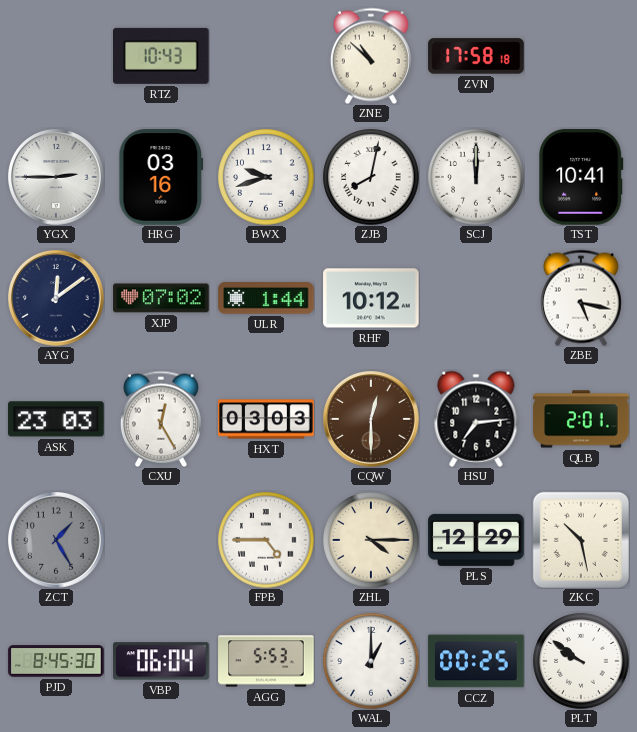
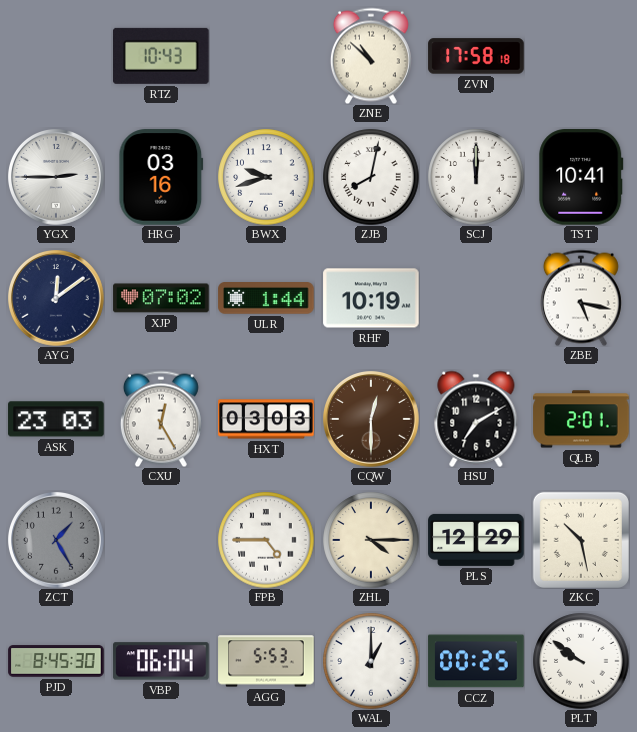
RHF: 10:12 -> 10:19 (371, 298)
HSU: 7:14 -> 7:10 (476, 419)
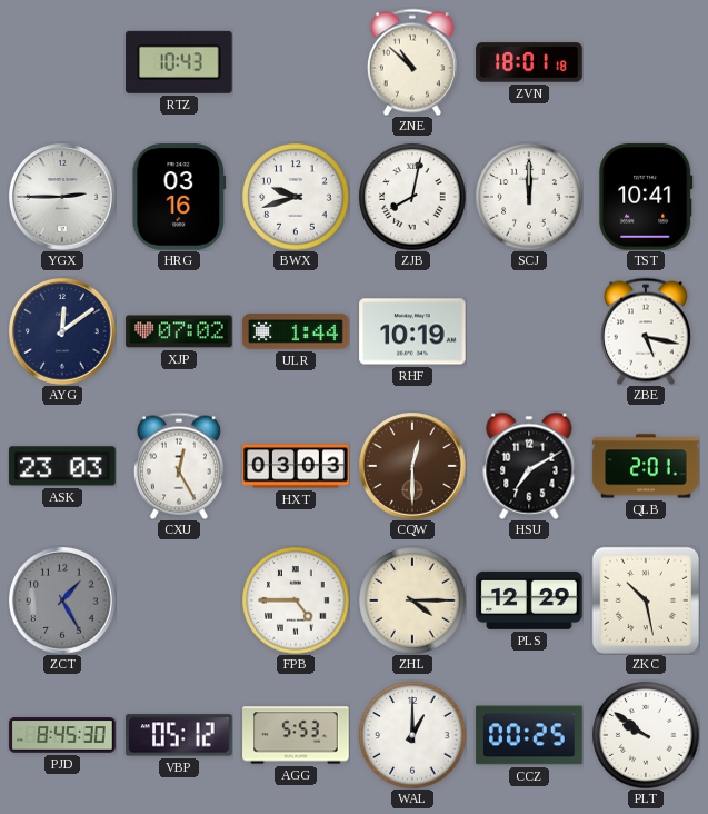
ZVN: 17:58 -> 18:01 (529, 62)
VBP: 06:04 -> 05:12 (179, 735)
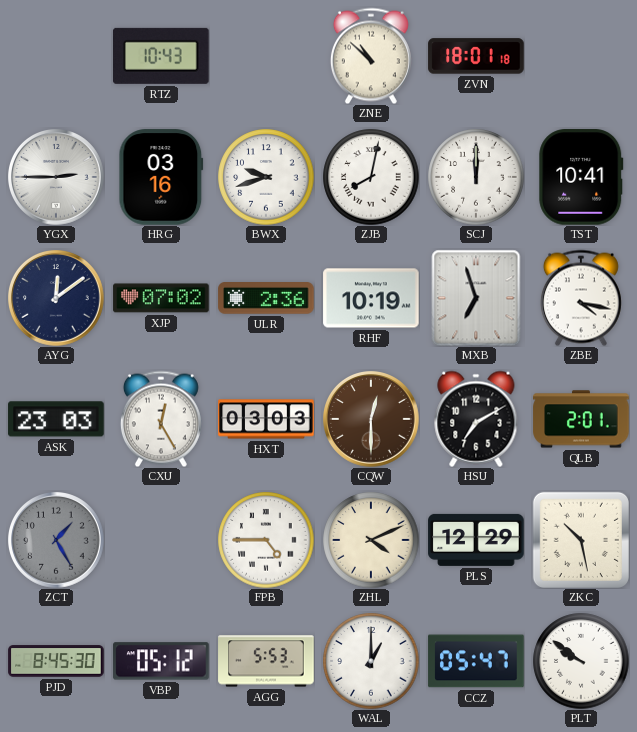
ULR: 1:44 -> 2:36 (266, 298)
MXB: none -> 6:57 (476, 298)
ZBE: 5:17 -> 4:17 (581, 298)
ZHL: 4:15 -> 4:11 (371, 540)
CCZ: 00:25 -> 05:47 (476, 661)
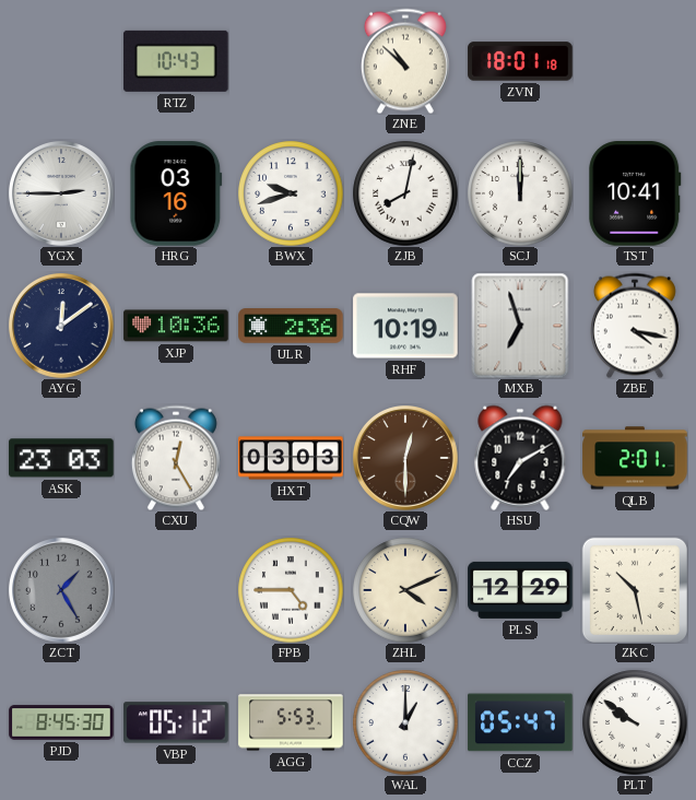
XJP: 07:02 -> 10:36 (176, 326)
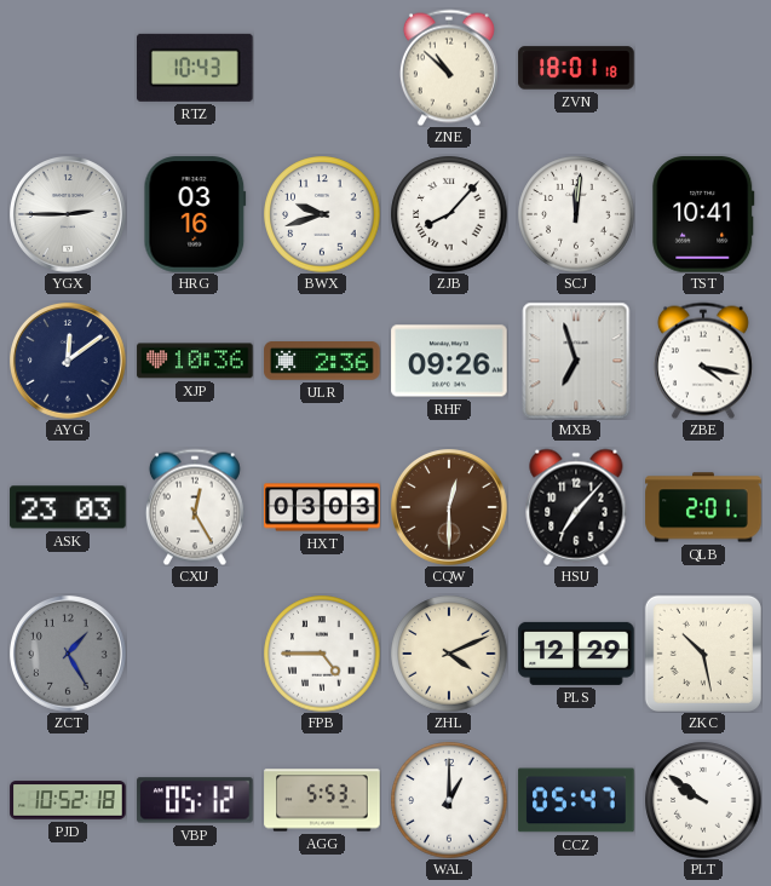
ZJB: 8:02 -> 8:07 (449, 214)
SCJ: 12:00 -> 12:01 (576, 214)
RHF: 10:19 -> 09:26 (449, 361)
HSU: 7:10 -> 7:07 (576, 507)
PJD: 8:45 -> 10:52 (68, 800)
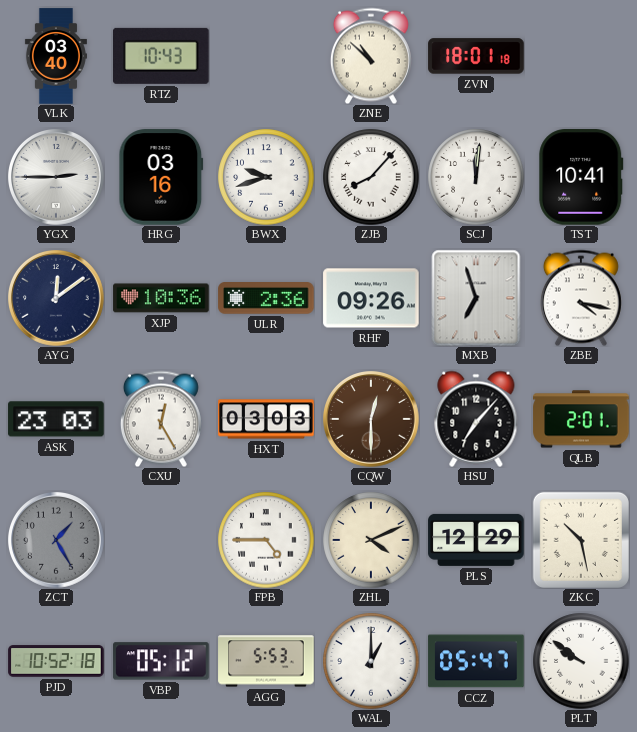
VLK: none -> 03:40 (56, 56)
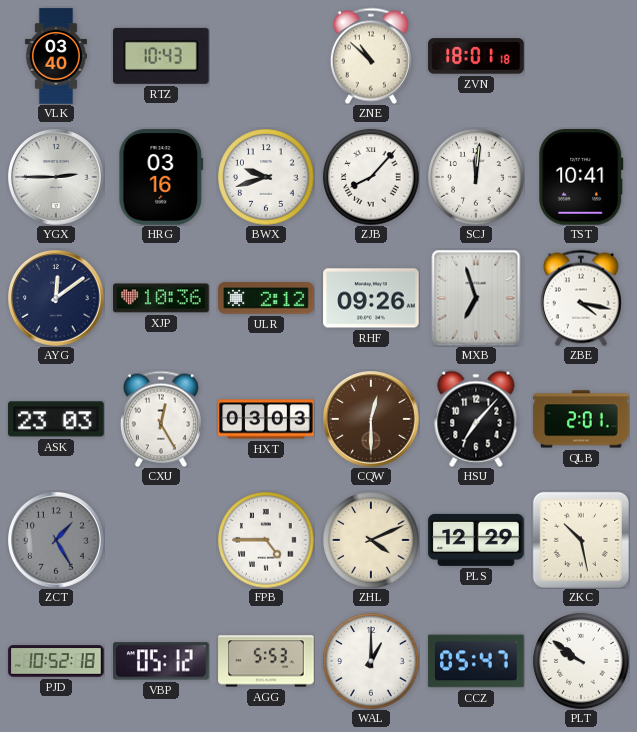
ULR: 2:36 -> 2:12 (266, 298)
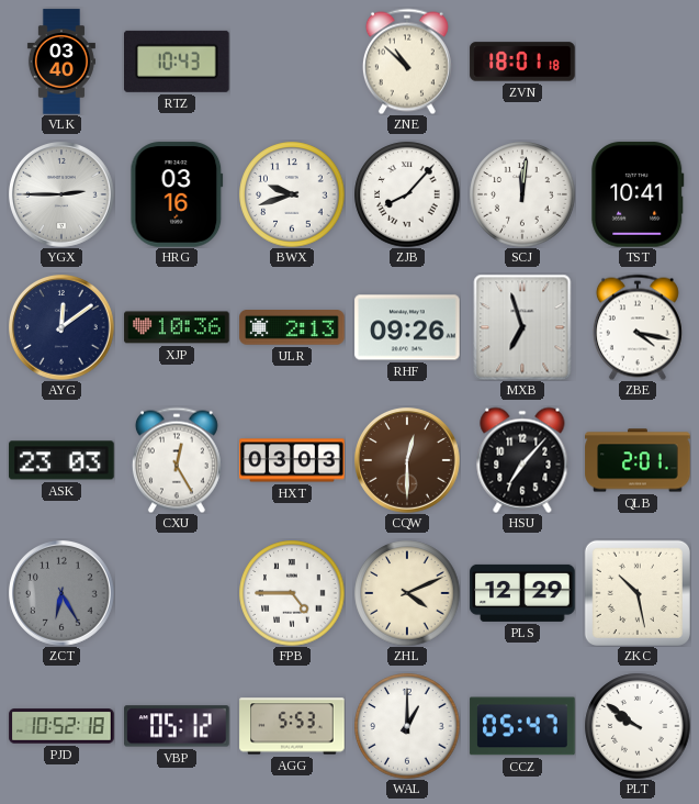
ULR: 2:12 -> 2:13 (292, 327)
ZCT: 1:25 -> 6:25 (63, 594)
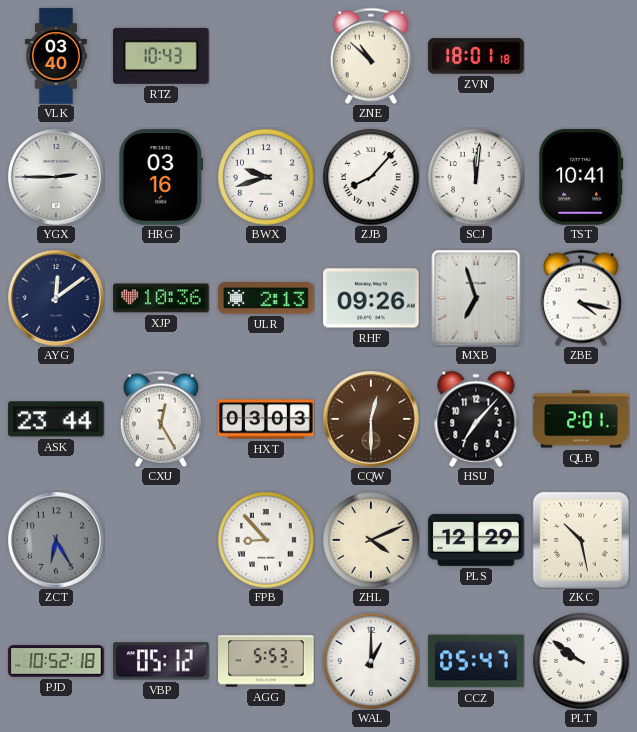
ASK: 23:03 -> 23:44 (56, 419)
FPB: 4:45 -> 8:53 (266, 540)
